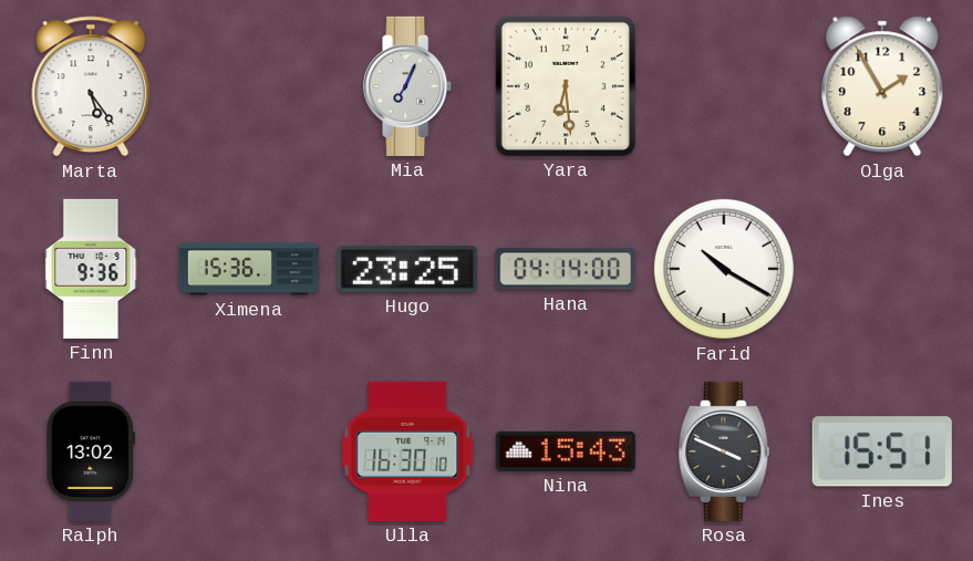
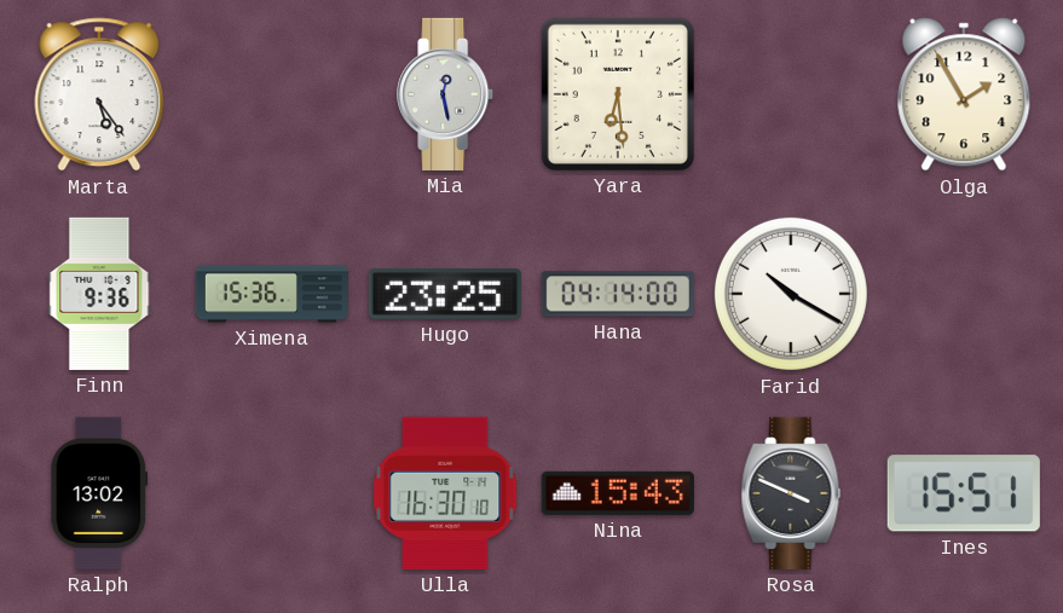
Mia: 7:04 -> 12:28 (446, 94)
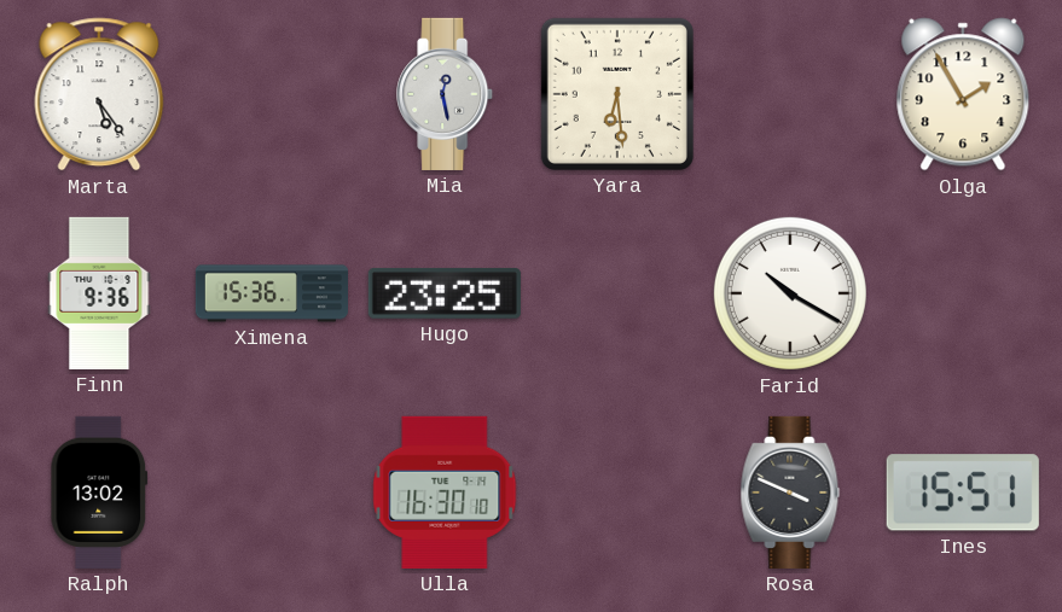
Hana: 04:14 -> none (618, 294)
Nina: 15:43 -> none (618, 493)
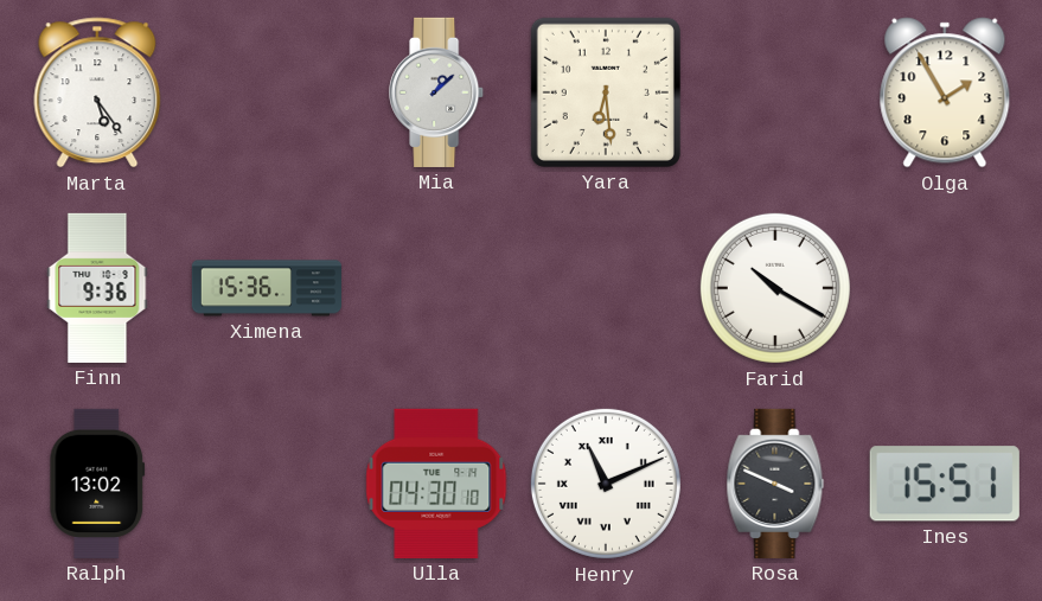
Mia: 12:28 -> 1:08 (437, 92)
Hugo: 23:25 -> none (445, 293)
Ulla: 16:30 -> 04:30 (436, 484)
Henry: none -> 11:11 (606, 484)
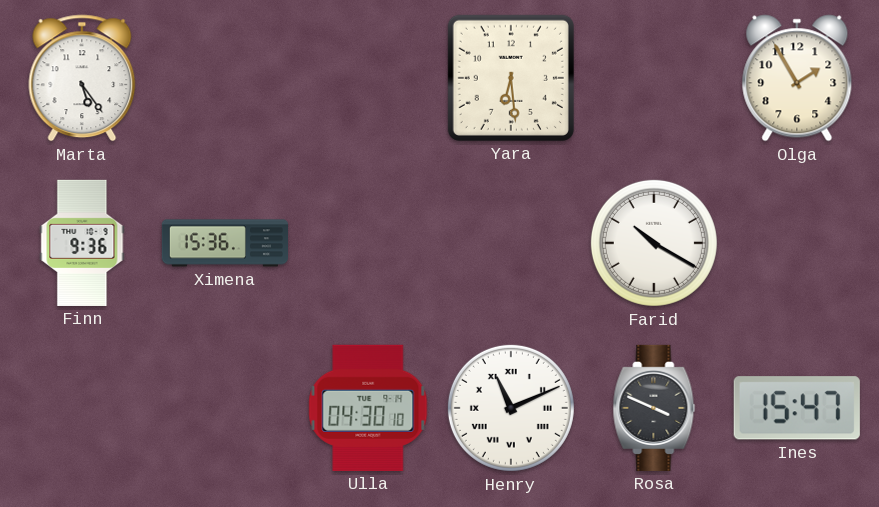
Mia: 1:08 -> none (437, 92)
Ralph: 13:02 -> none (97, 484)
Ines: 15:51 -> 15:47 (797, 408)
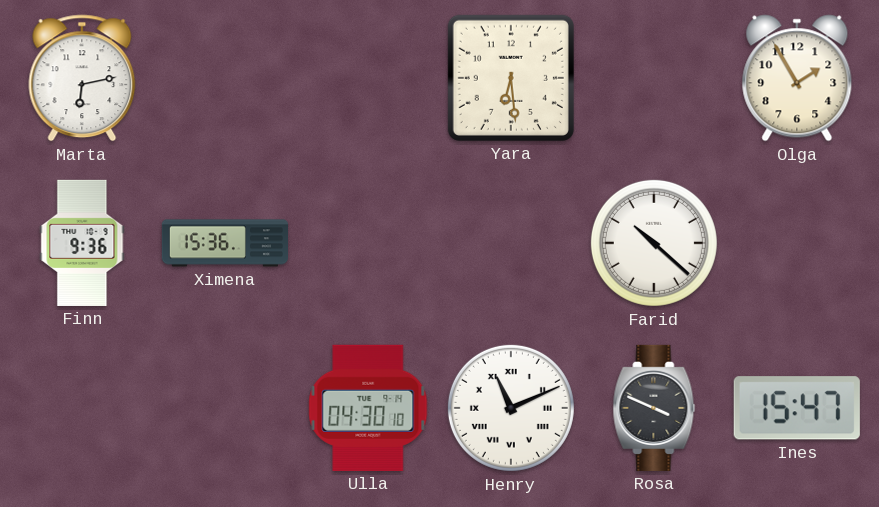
Marta: 5:24 -> 6:13 (82, 78)
Farid: 10:20 -> 10:22 (654, 243)
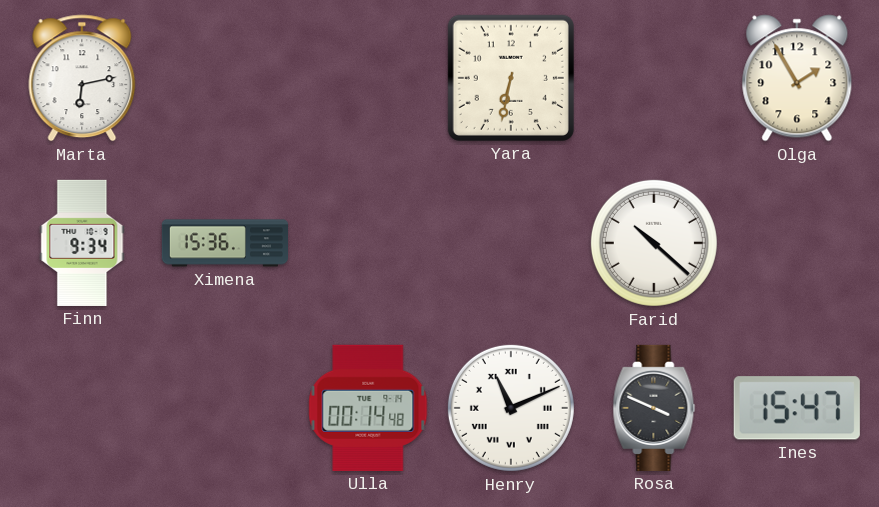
Yara: 6:29 -> 6:32 (511, 78)
Finn: 9:36 -> 9:34 (82, 243)
Ulla: 04:30 -> 00:14 (368, 408)
